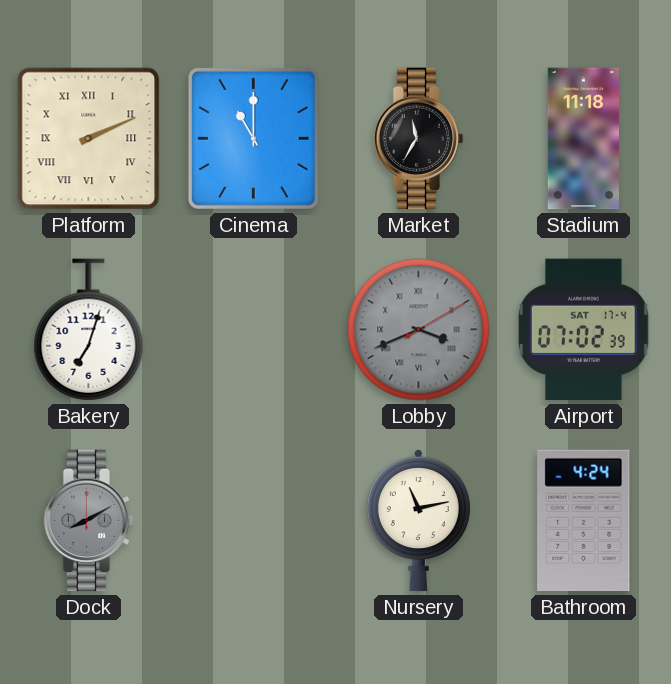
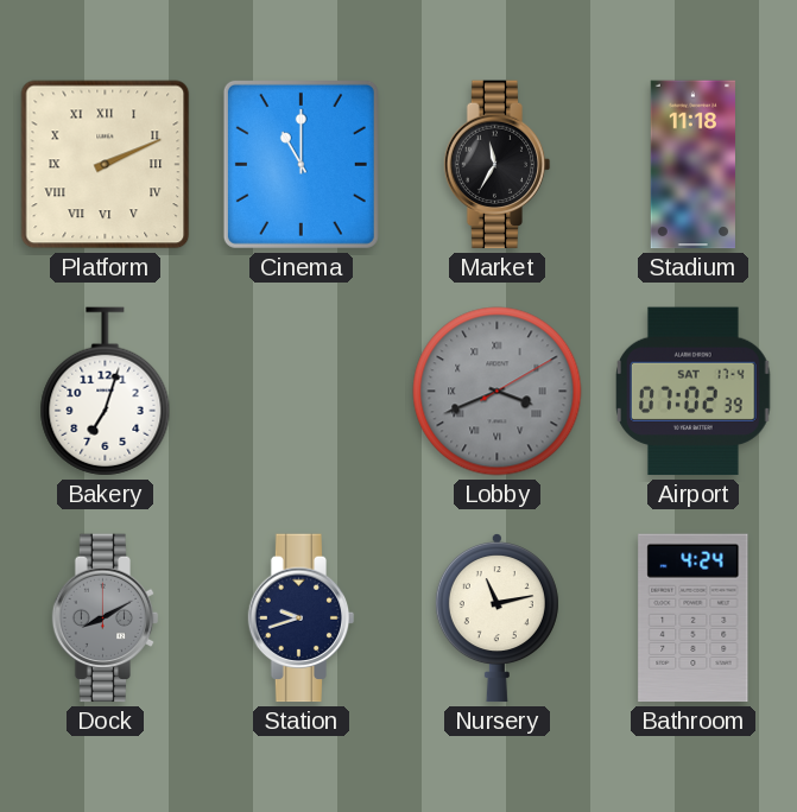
Station: none -> 9:42 (302, 618)
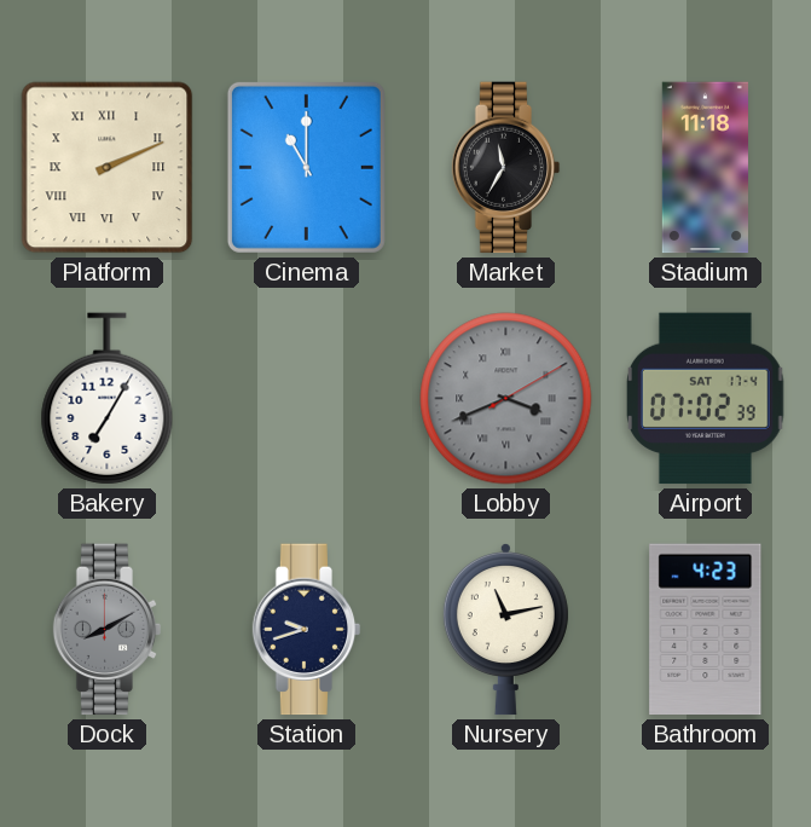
Bakery: 7:03 -> 7:05 (108, 399)
Bathroom: 4:24 -> 4:23 (706, 630)
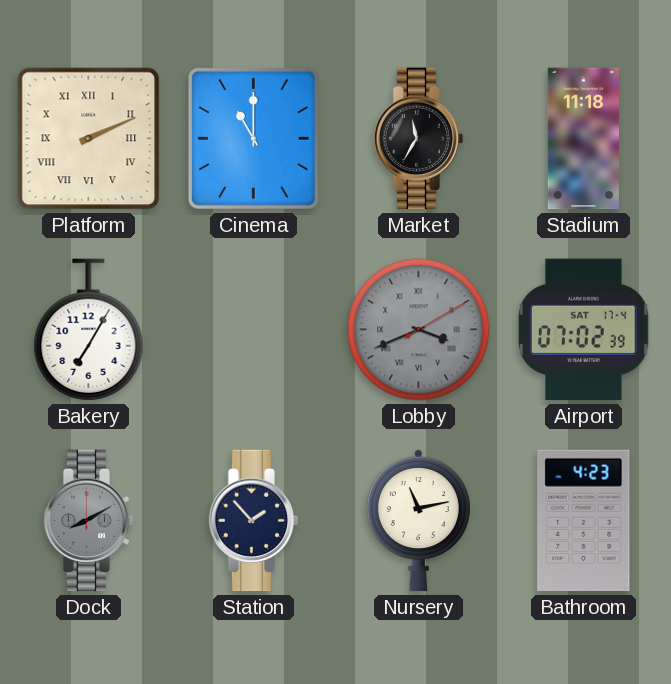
Station: 9:42 -> 1:53 (254, 521)
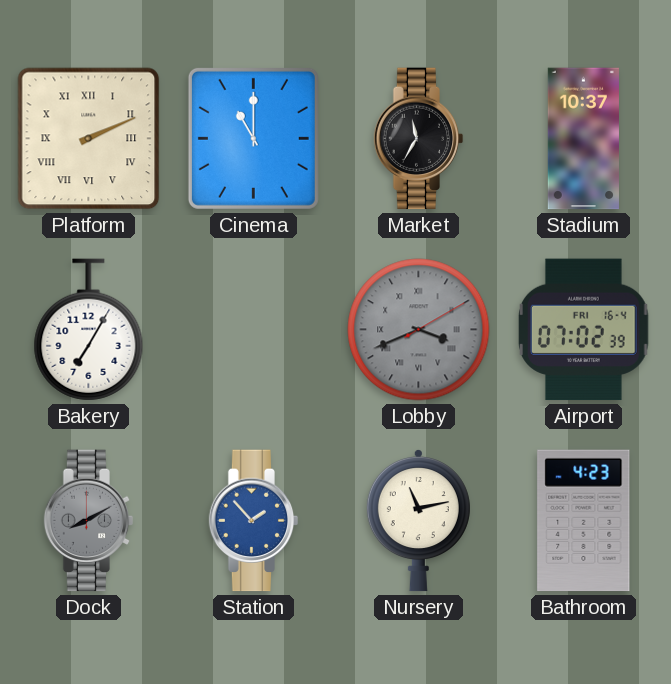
Stadium: 11:18 -> 10:37 (583, 139)
Airport date: SAT 17-4 -> FRI 16-4 (584, 330)
Station dial: navy -> blue (254, 521)
